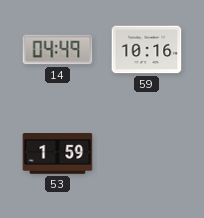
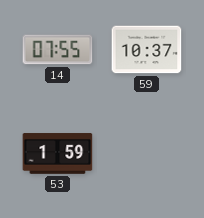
14: 04:49 -> 07:55 (58, 50)
59: 10:16 -> 10:37 (147, 50)
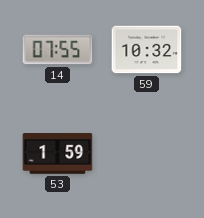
59: 10:37 -> 10:32 (147, 50)
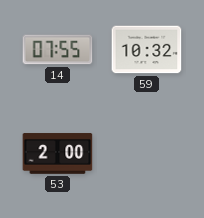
53: 1:59 -> 2:00 (58, 154)
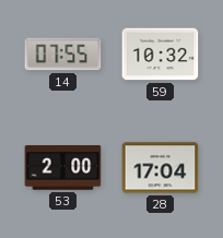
28: none -> 17:04 (161, 168)
